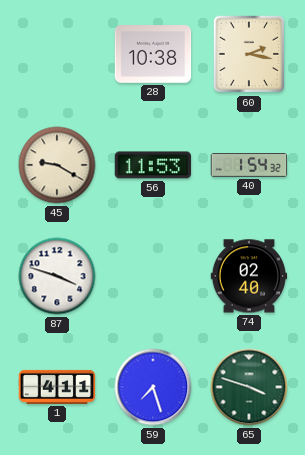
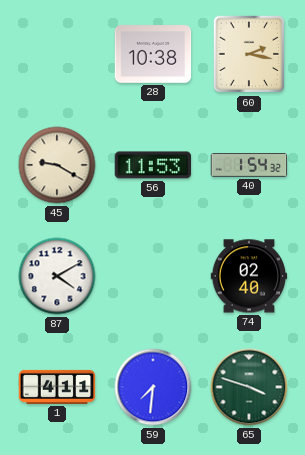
87: 3:48 -> 4:10 (57, 276)
59: 7:27 -> 7:31 (153, 387)
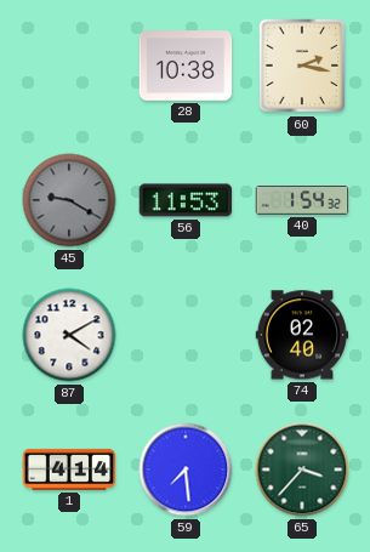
45 dial: cream -> grey (69, 200)
1: 4:11 -> 4:14 (69, 470)
59: 7:31 -> 7:29 (186, 470)
65: 3:48 -> 3:37 (302, 470)
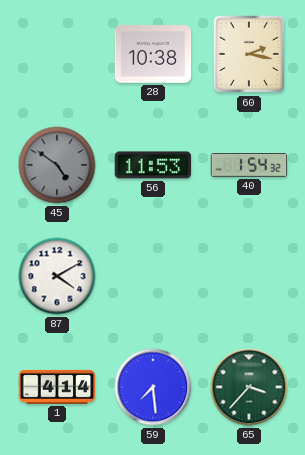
45: 9:20 -> 4:51 (57, 165)
74: 02:40 -> none (302, 335)
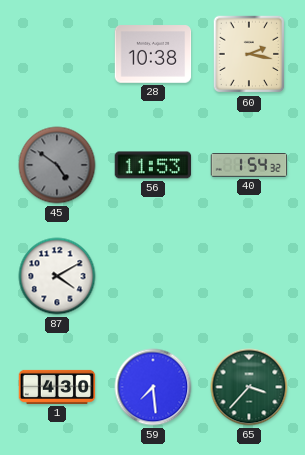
1: 4:14 -> 4:30 (57, 387)
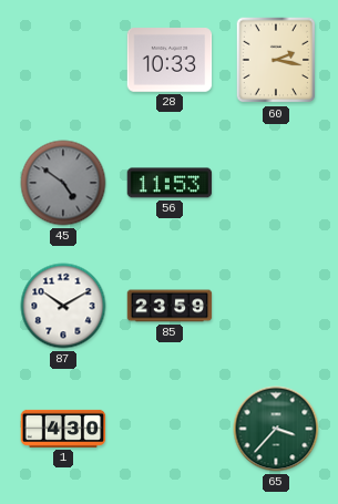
28: 10:38 -> 10:33 (170, 60)
40: 1:54 -> none (249, 165)
87: 4:10 -> 10:10 (63, 306)
85: none -> 23:59 (170, 306)
59: 7:29 -> none (153, 387)
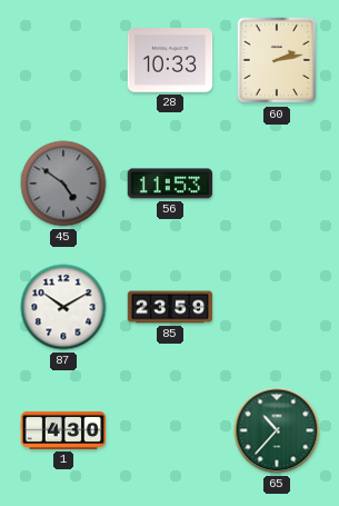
60: 2:17 -> 2:13 (277, 60)
65: 3:37 -> 10:37 (277, 430)
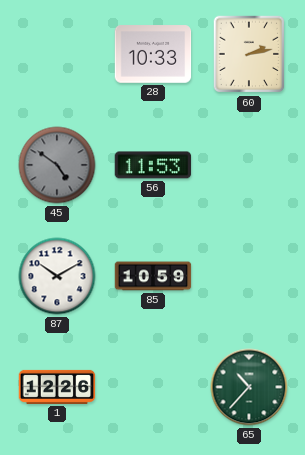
85: 23:59 -> 10:59 (153, 276)
1: 4:30 -> 12:26 (57, 387)
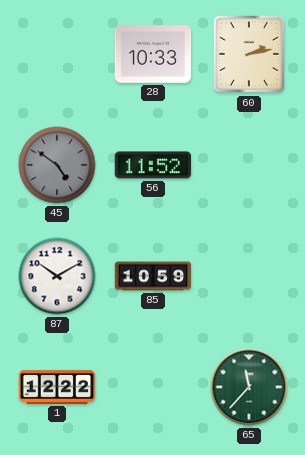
56: 11:53 -> 11:52 (153, 165)
1: 12:26 -> 12:22 (57, 387)
65: 10:37 -> 11:37 (249, 387)
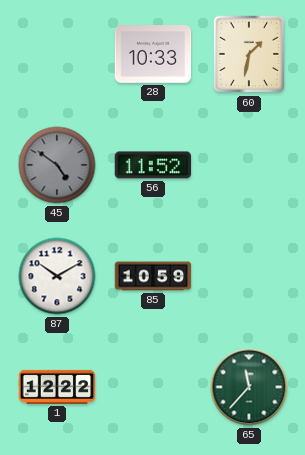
60: 2:13 -> 1:32 (249, 54)
